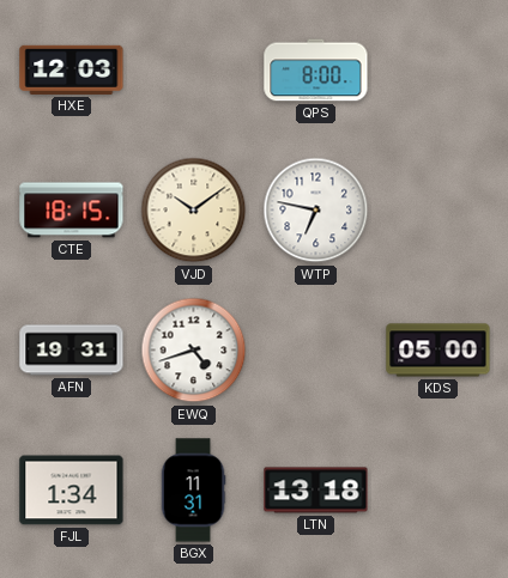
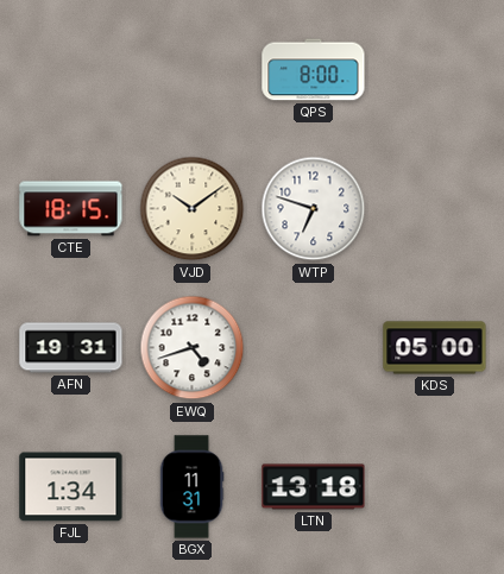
HXE: 12:03 -> none (72, 69)
WTP: 6:47 -> 6:48 (314, 209)
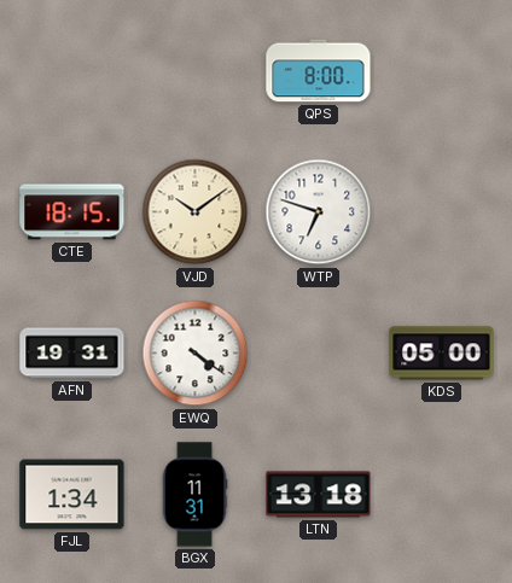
EWQ: 4:42 -> 4:21 (196, 354)
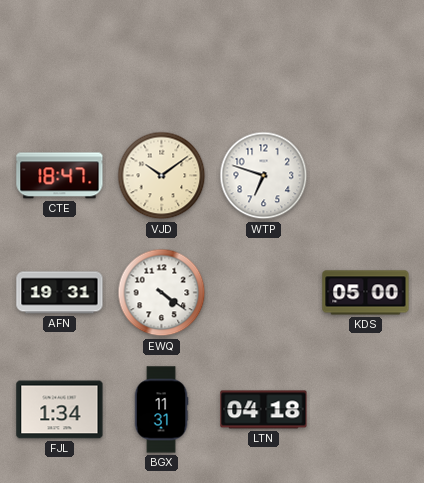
QPS: 8:00 -> none (319, 71)
CTE: 18:15 -> 18:47 (60, 176)
LTN: 13:18 -> 04:18 (264, 410)
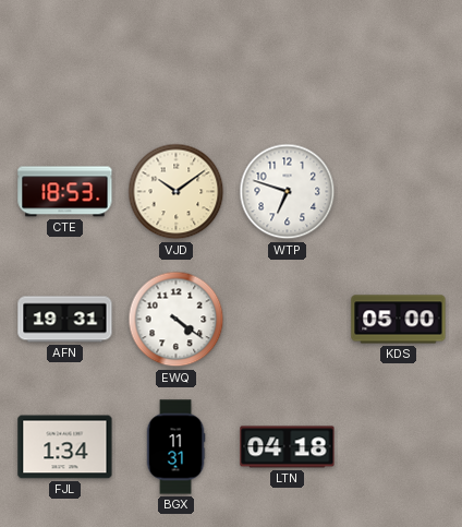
CTE: 18:47 -> 18:53 (65, 192)
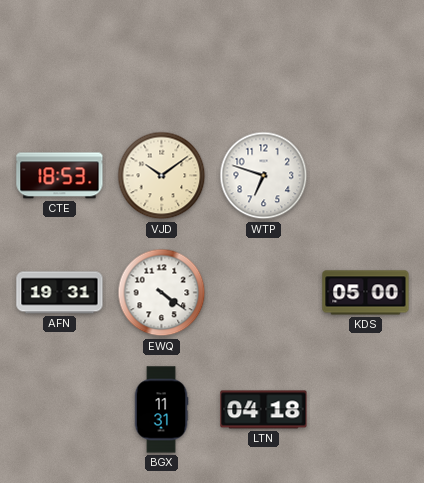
FJL: 1:34 -> none (65, 447)
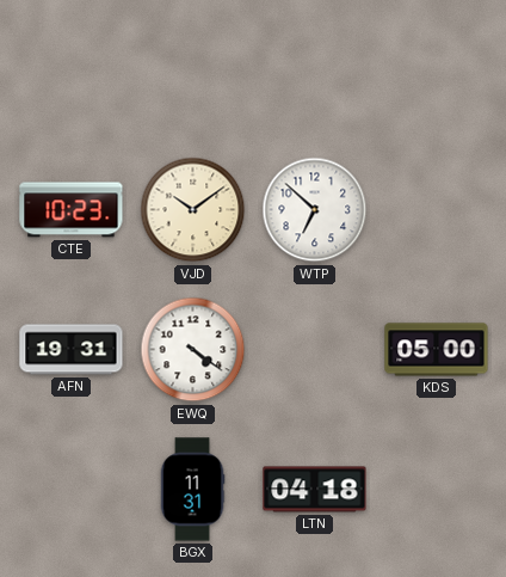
CTE: 18:53 -> 10:23 (72, 210)
WTP: 6:48 -> 6:52 (315, 210)
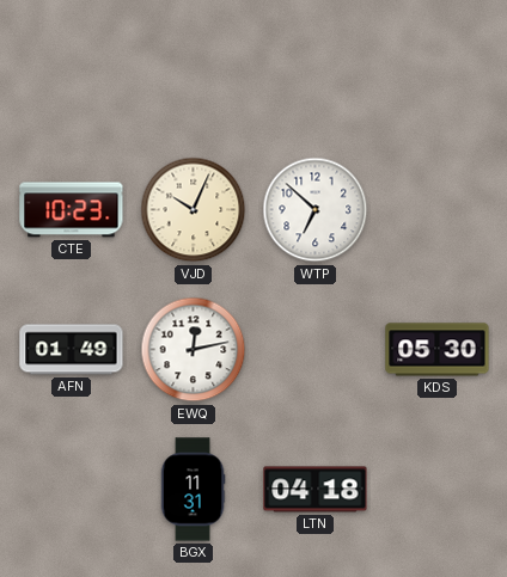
VJD: 10:09 -> 10:04 (194, 210)
AFN: 19:31 -> 01:49 (72, 350)
EWQ: 4:21 -> 12:13 (194, 350)
KDS: 05:00 -> 05:30 (438, 350)
